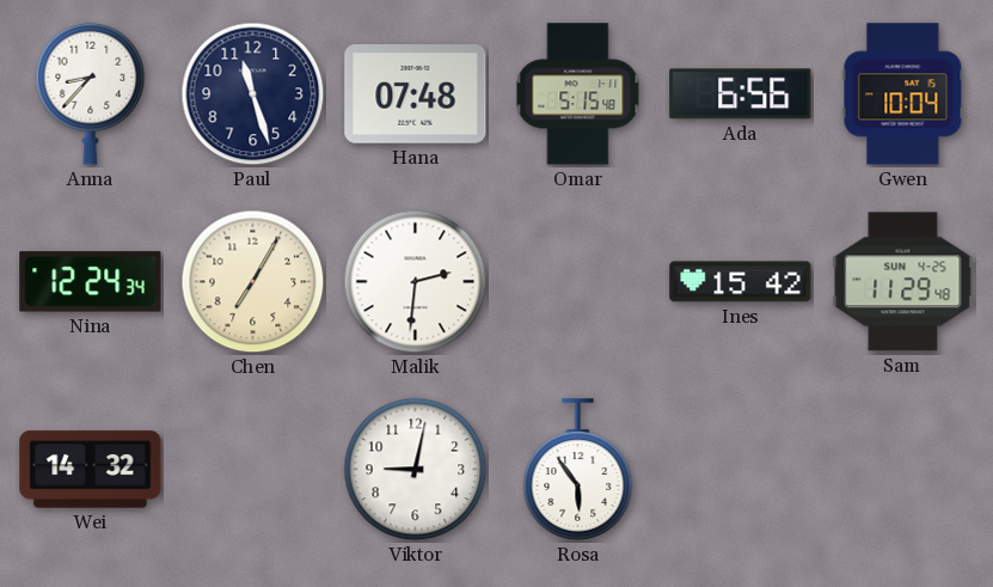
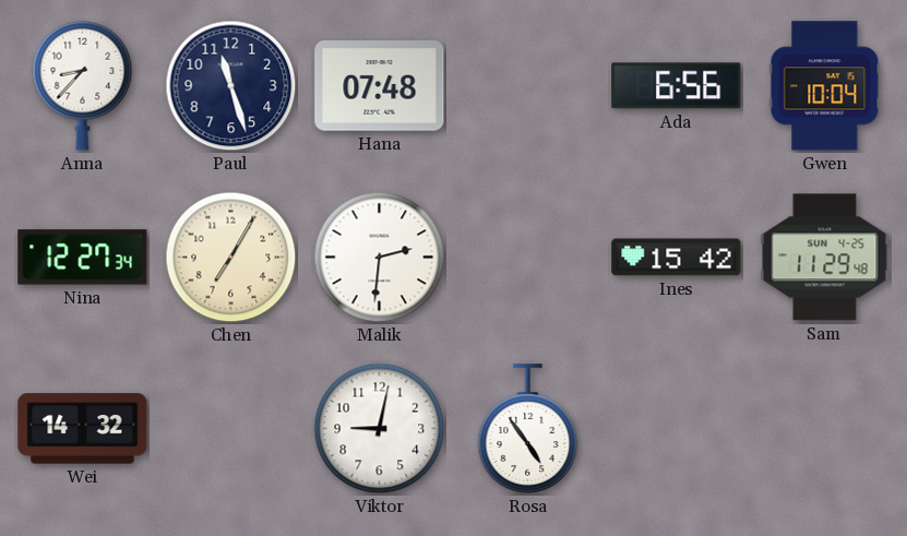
Omar: 5:15 -> none (578, 94)
Nina: 12:24 -> 12:27 (83, 258)
Rosa: 5:54 -> 4:54 (528, 429)
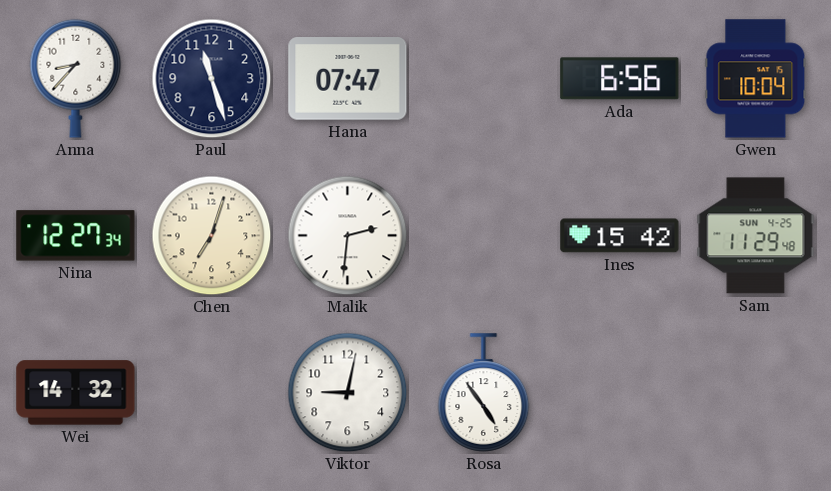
Hana: 07:48 -> 07:47 (348, 79)
Chen: 7:05 -> 7:03 (212, 236)
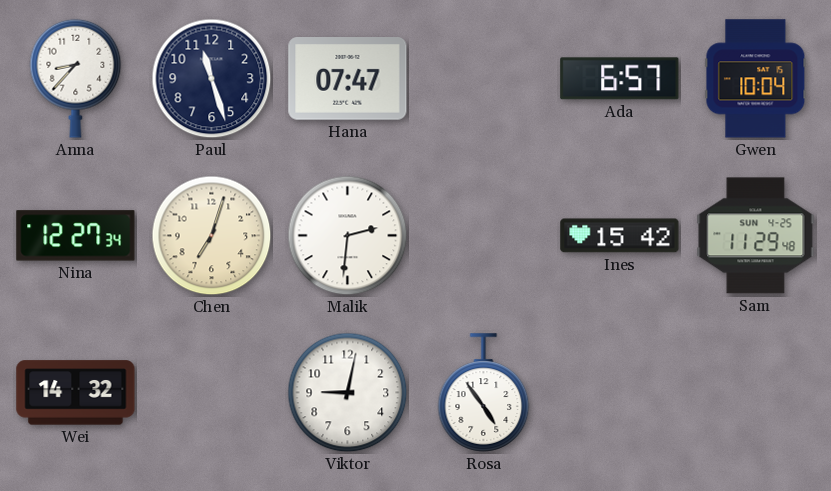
Ada: 6:56 -> 6:57 (620, 79)
